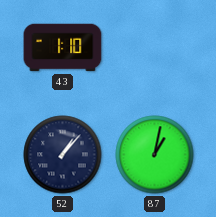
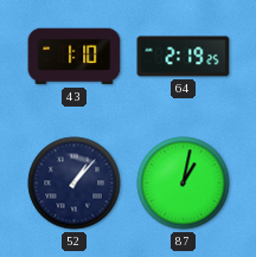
64: none -> 2:19 (184, 57)
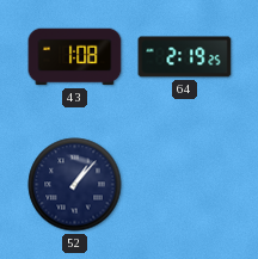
43: 1:10 -> 1:08 (75, 57)
87: 1:02 -> none (184, 184)
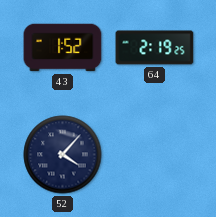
43: 1:08 -> 1:52 (63, 48)
52: 1:07 -> 4:07 (63, 155)
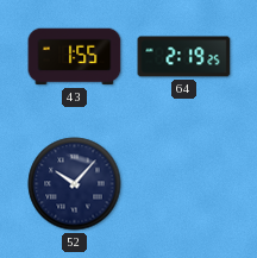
43: 1:52 -> 1:55 (75, 57)
52: 4:07 -> 10:07 (75, 184)
